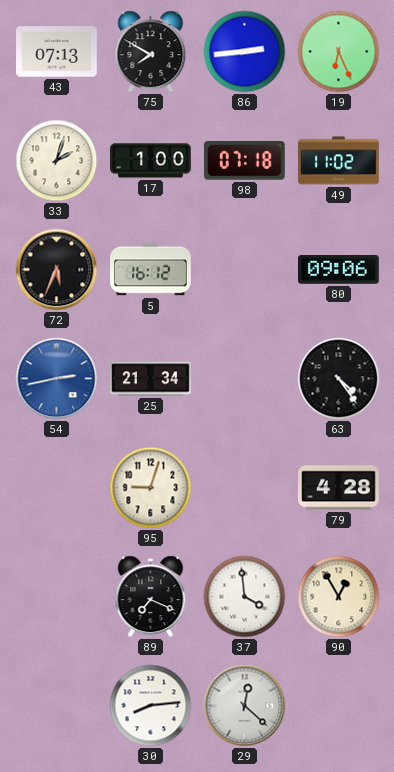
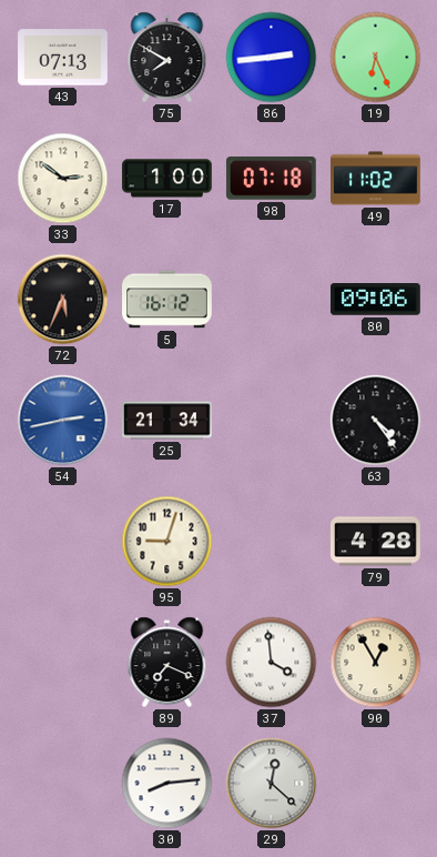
33: 2:03 -> 2:51 (63, 179)
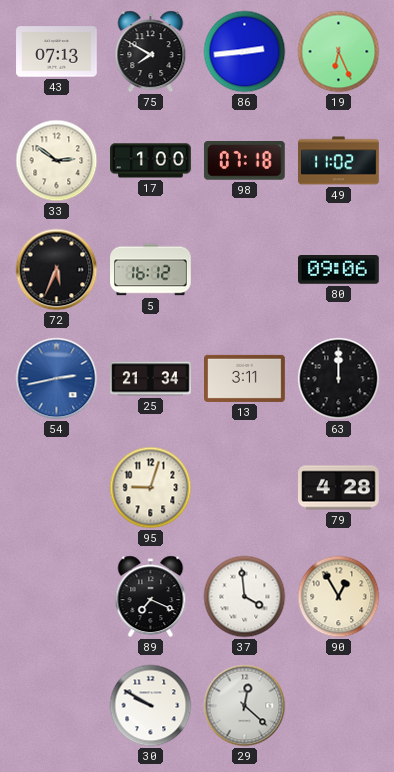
13: none -> 3:11 (245, 378)
63: 4:24 -> 12:00 (339, 379)
30: 8:14 -> 9:50 (151, 706)
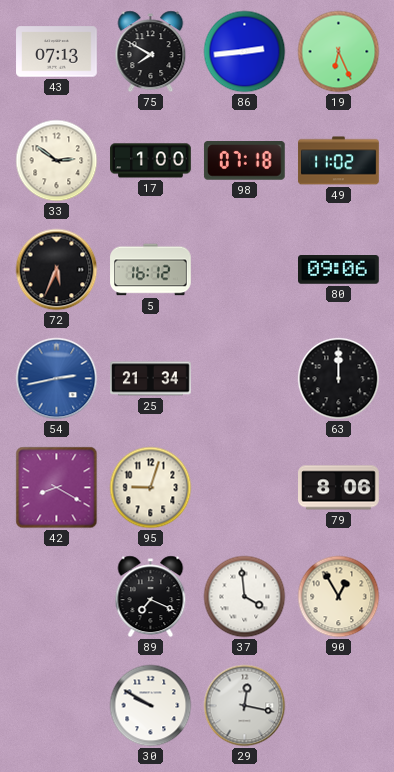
13: 3:11 -> none (245, 378)
42: none -> 8:20 (57, 488)
79: 4:28 -> 8:06 (339, 488)
29: 12:22 -> 12:17 (245, 706)
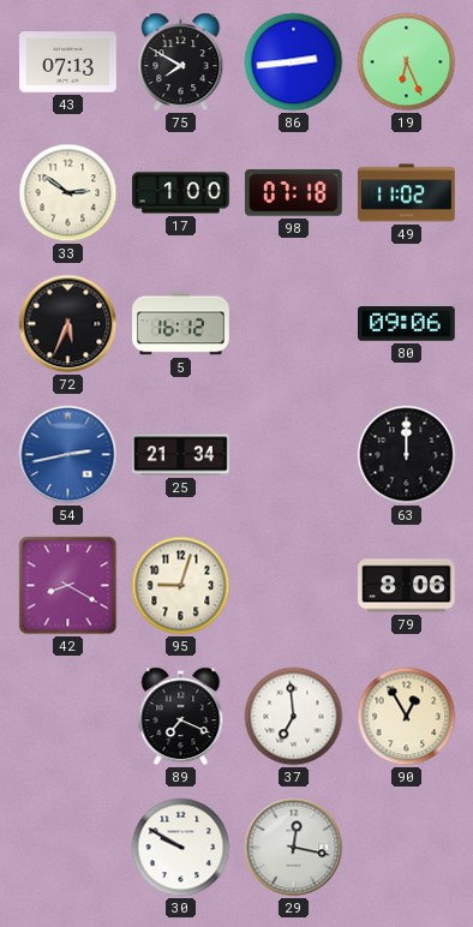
37: 3:59 -> 6:59 (294, 717)
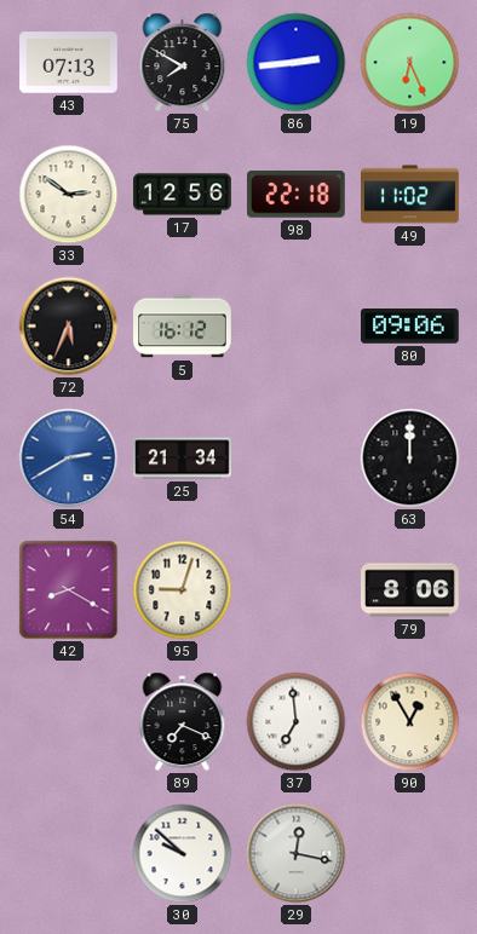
17: 1:00 -> 12:56 (183, 195)
98: 07:18 -> 22:18 (295, 195)
54: 2:43 -> 2:40 (69, 459)
30: 9:50 -> 9:52 (183, 854)
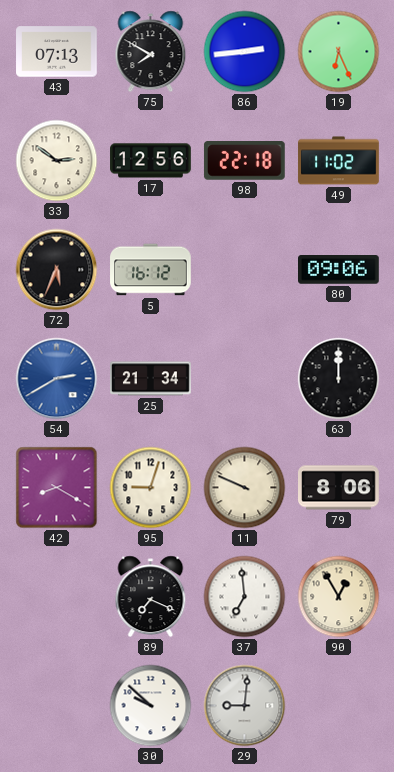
11: none -> 9:49 (245, 488)
29: 12:17 -> 9:01 (245, 706)
